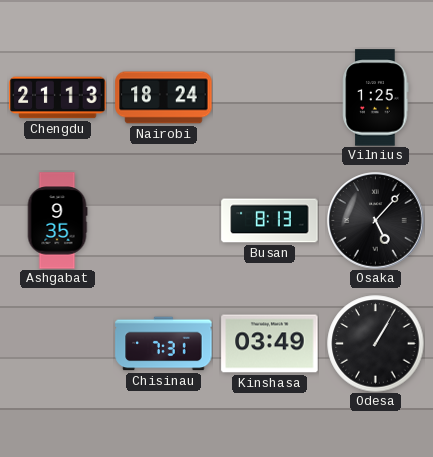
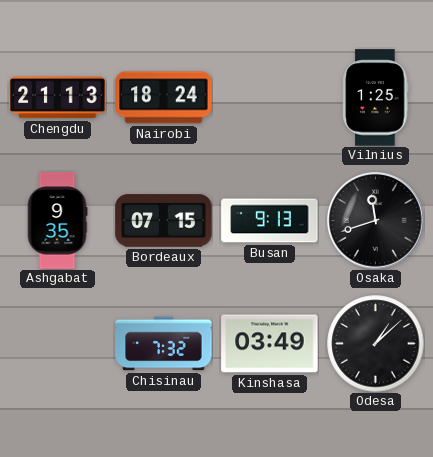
Bordeaux: none -> 07:15 (164, 221)
Busan: 8:13 -> 9:13 (270, 221)
Osaka: 5:07 -> 11:42 (376, 221)
Chisinau: 7:31 -> 7:32 (164, 344)
Odesa: 1:05 -> 1:08 (376, 344)
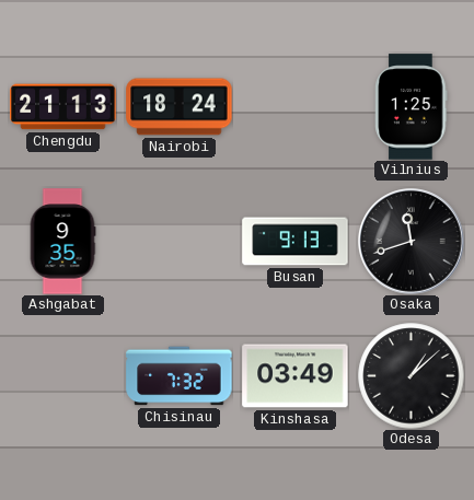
Bordeaux: 07:15 -> none (164, 221)
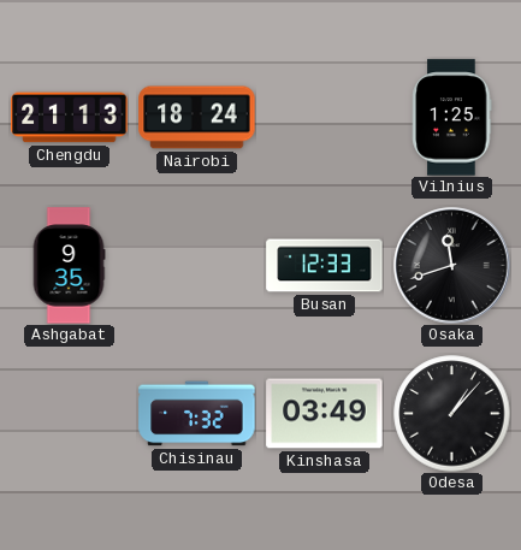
Busan: 9:13 -> 12:33 (325, 266)
Odesa: 1:08 -> 1:07 (452, 414)
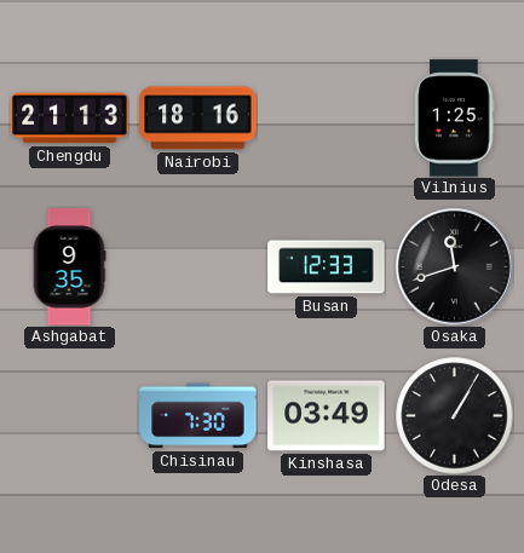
Nairobi: 18:24 -> 18:16 (198, 119)
Chisinau: 7:32 -> 7:30 (198, 416)
Odesa: 1:07 -> 1:05 (455, 416)
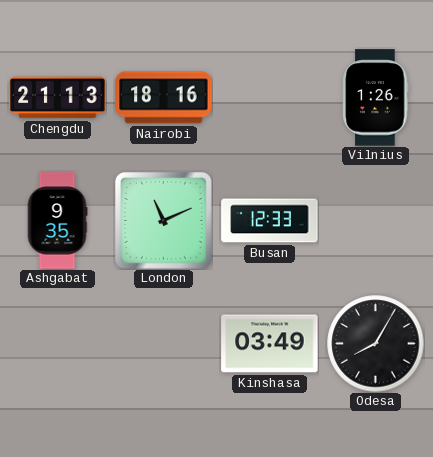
Vilnius: 1:25 -> 1:26 (376, 98)
London: none -> 11:11 (163, 220)
Osaka: 11:42 -> none (455, 267)
Chisinau: 7:30 -> none (198, 416)
Odesa: 1:05 -> 8:05 (376, 344)
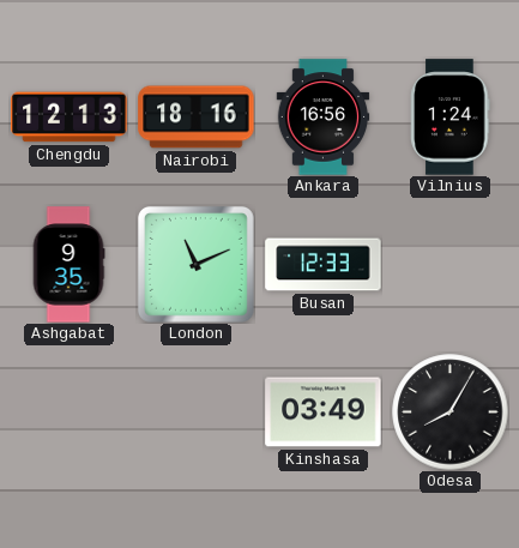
Chengdu: 21:13 -> 12:13 (70, 118)
Ankara: none -> 16:56 (324, 118)
Vilnius: 1:26 -> 1:24 (451, 118)
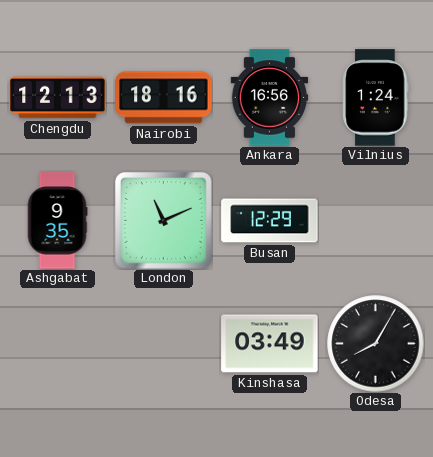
Busan: 12:33 -> 12:29 (270, 221)
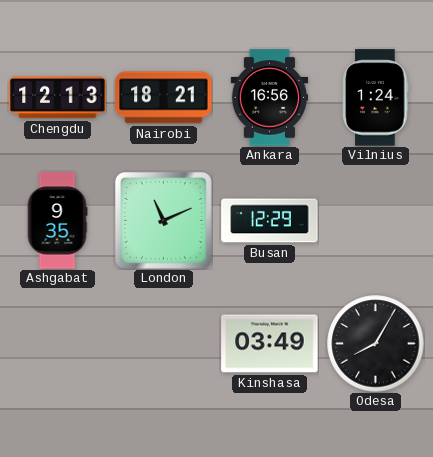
Nairobi: 18:16 -> 18:21 (164, 98)
